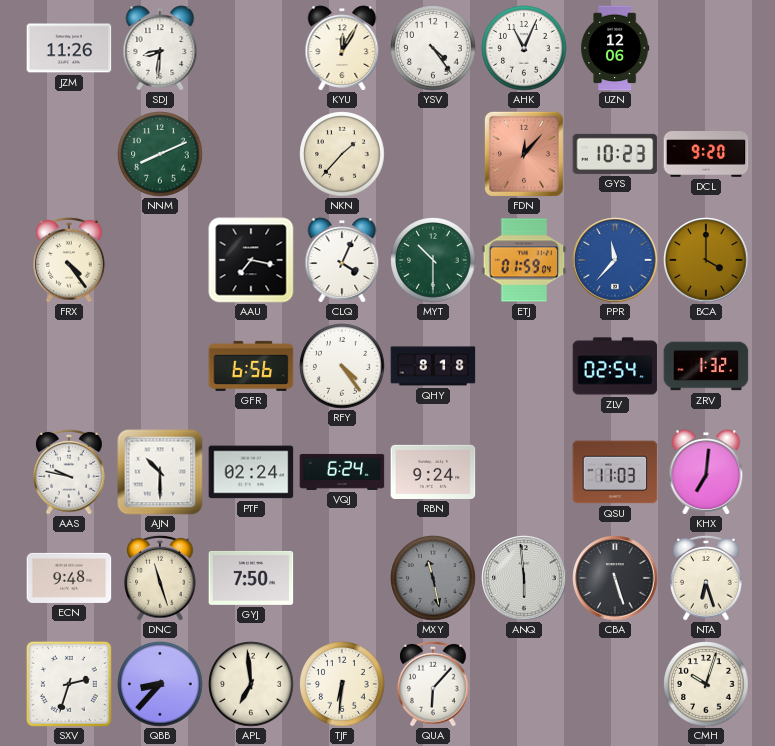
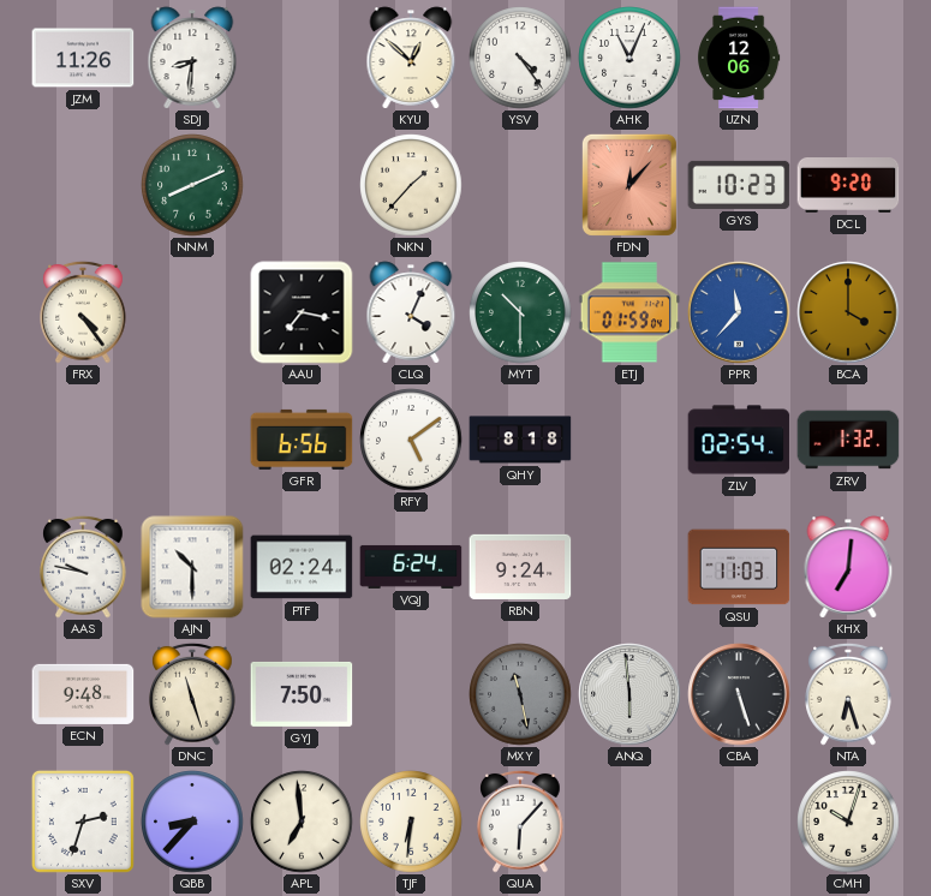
KYU: 12:05 -> 12:52 (411, 58)
RFY: 4:24 -> 5:09 (411, 440)
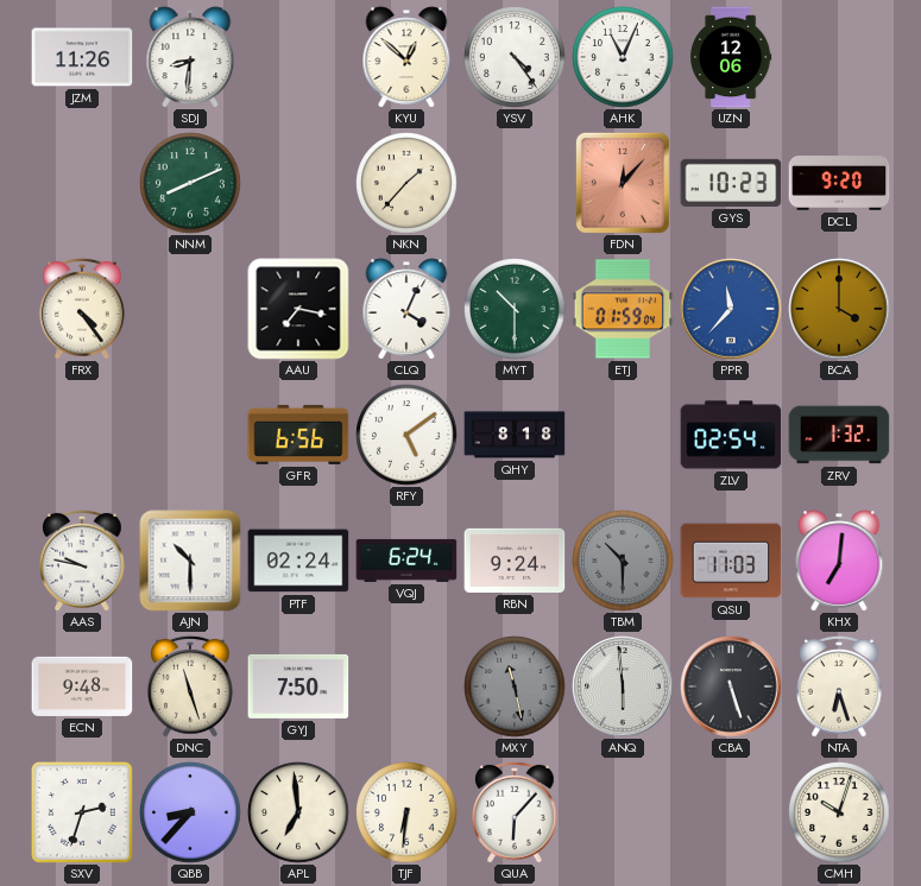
TBM: none -> 10:30 (623, 561)
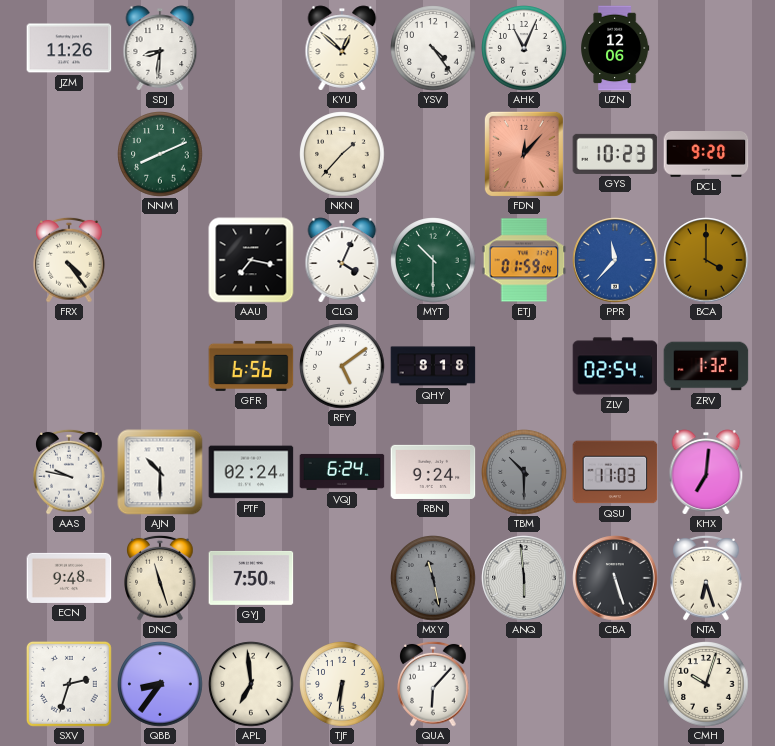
QBB: 8:37 -> 8:36 (160, 684)
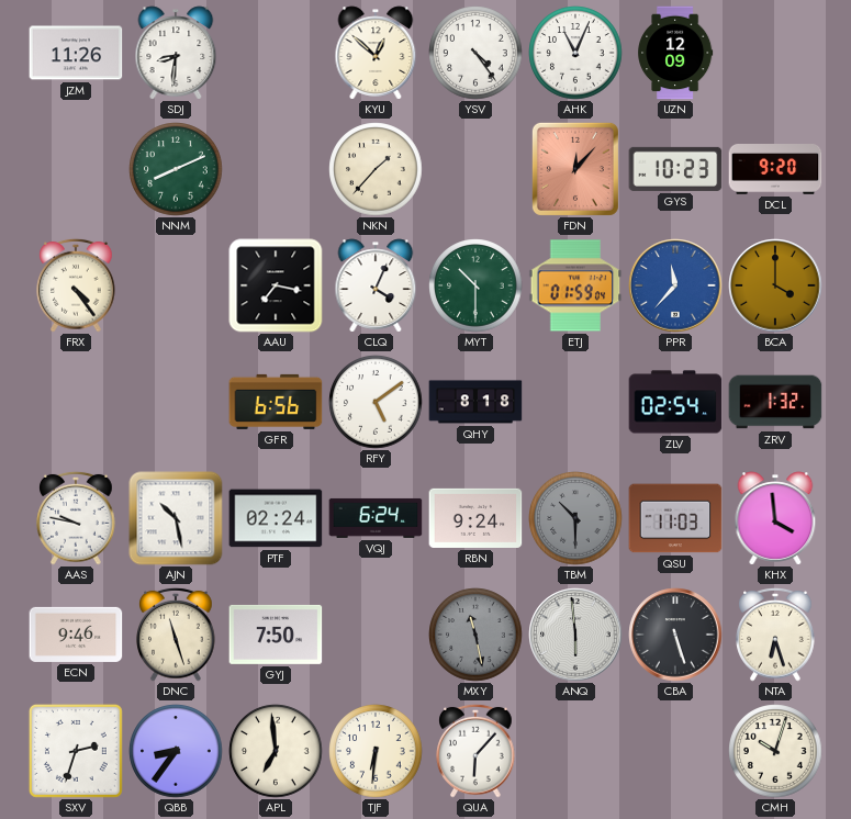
UZN: 12:06 -> 12:09 (675, 53)
AJN: 10:30 -> 10:28 (176, 518)
KHX: 7:01 -> 3:59 (775, 518)
ECN: 9:48 -> 9:46 (76, 635)
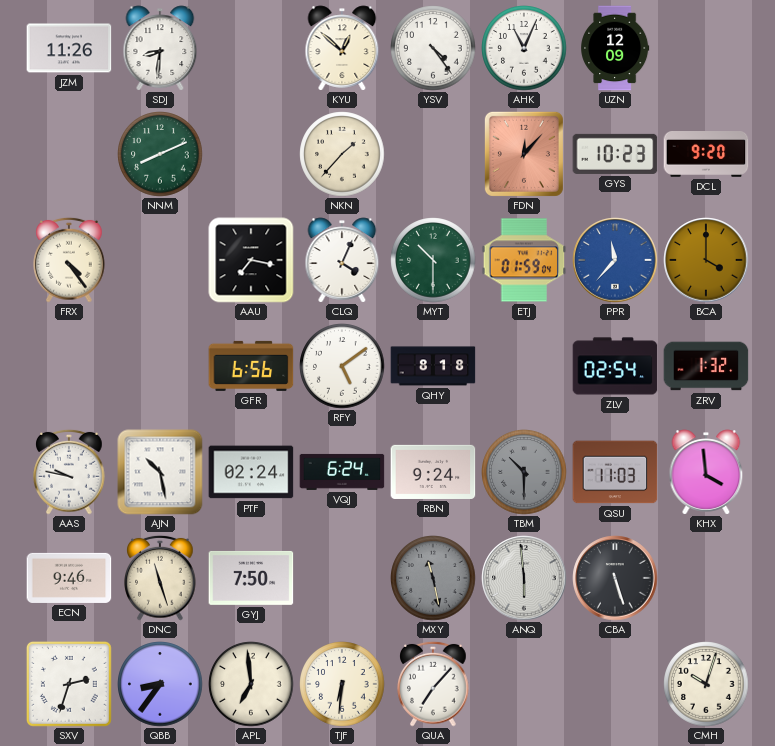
NTA: 6:27 -> none (775, 635)
QUA: 6:07 -> 7:07 (433, 684)
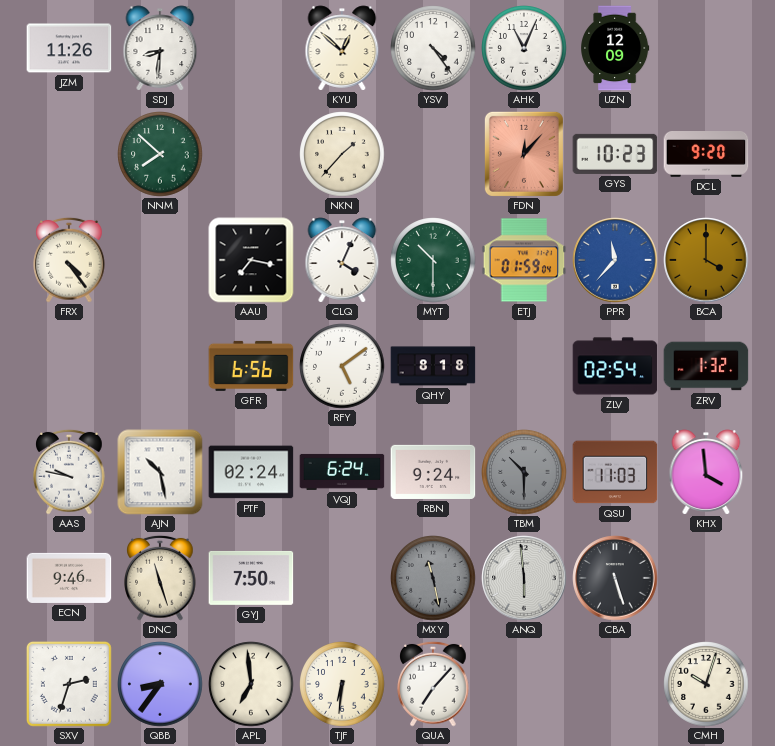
NNM: 8:11 -> 7:52 (160, 154)
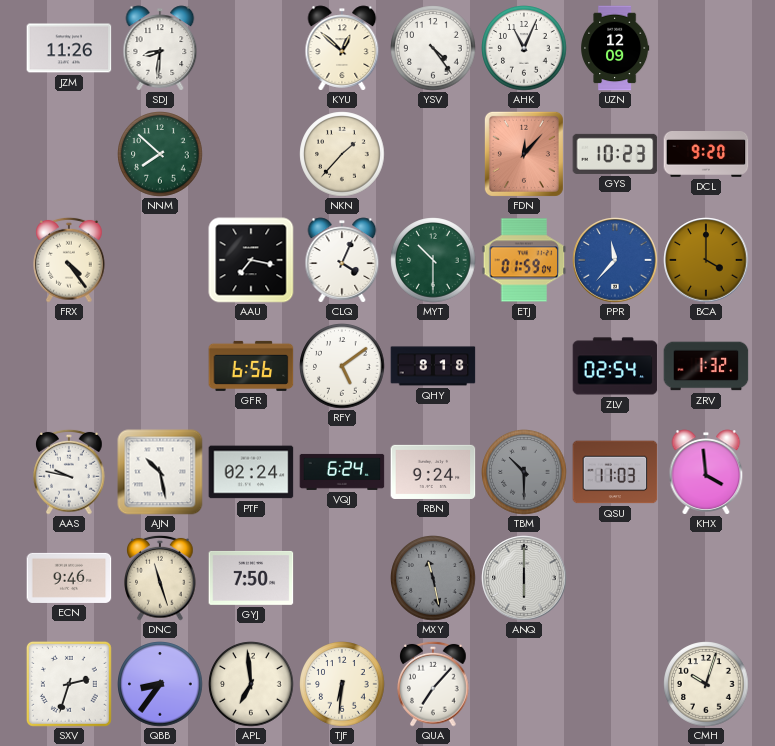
ANQ: 5:59 -> 6:00 (524, 578)
CBA: 5:27 -> none (615, 578)
